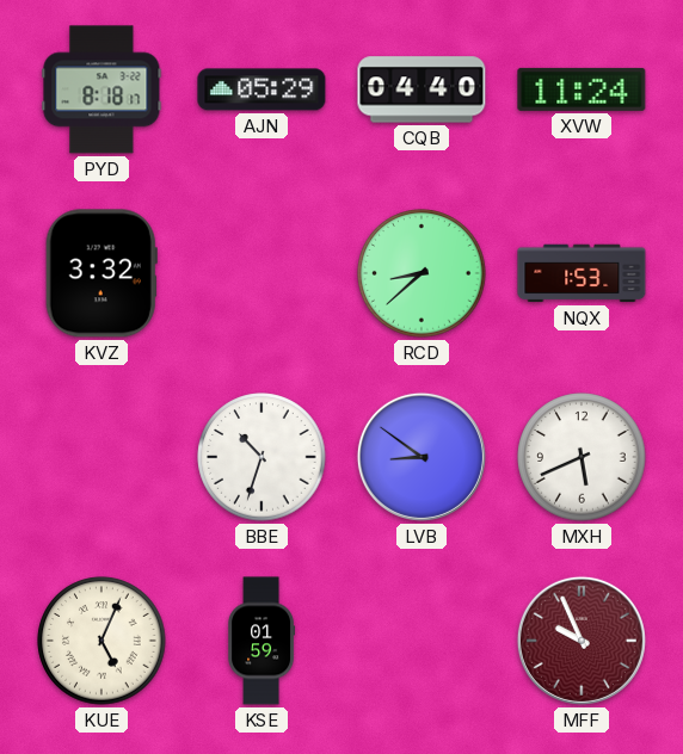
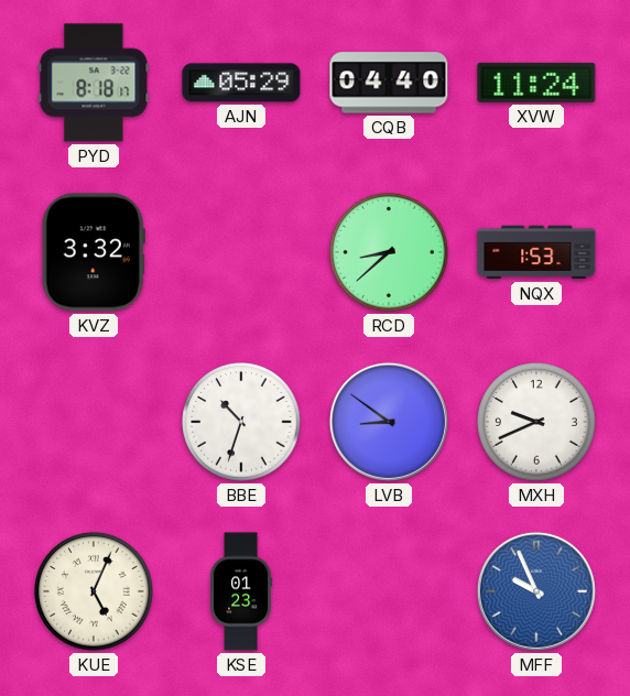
MXH: 5:41 -> 9:41 (536, 422)
KSE: 01:59 -> 01:23 (241, 591)
MFF dial: burgundy -> blue (536, 591)
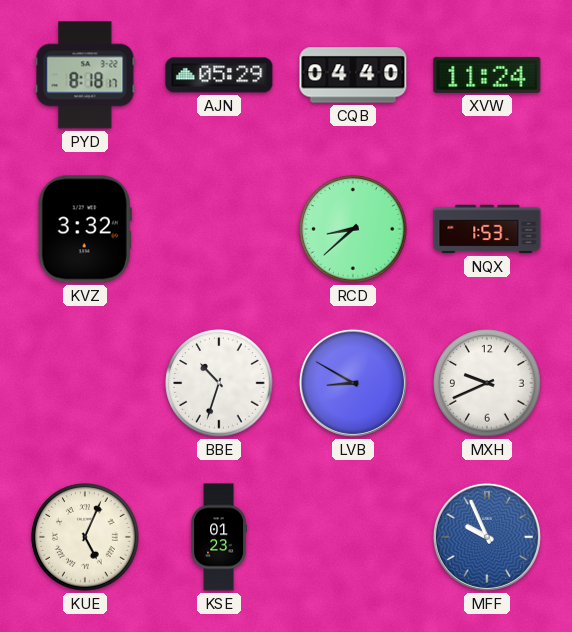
LVB: 8:51 -> 8:50 (353, 383)
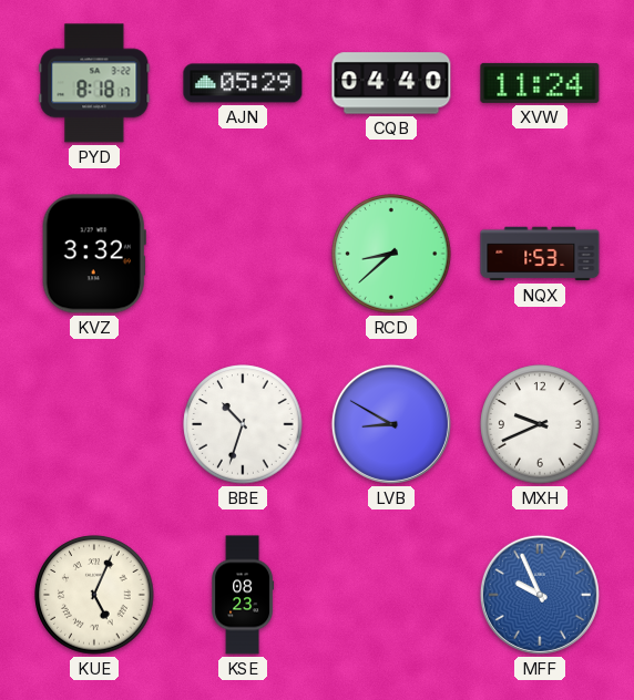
KSE: 01:23 -> 08:23 (243, 595)
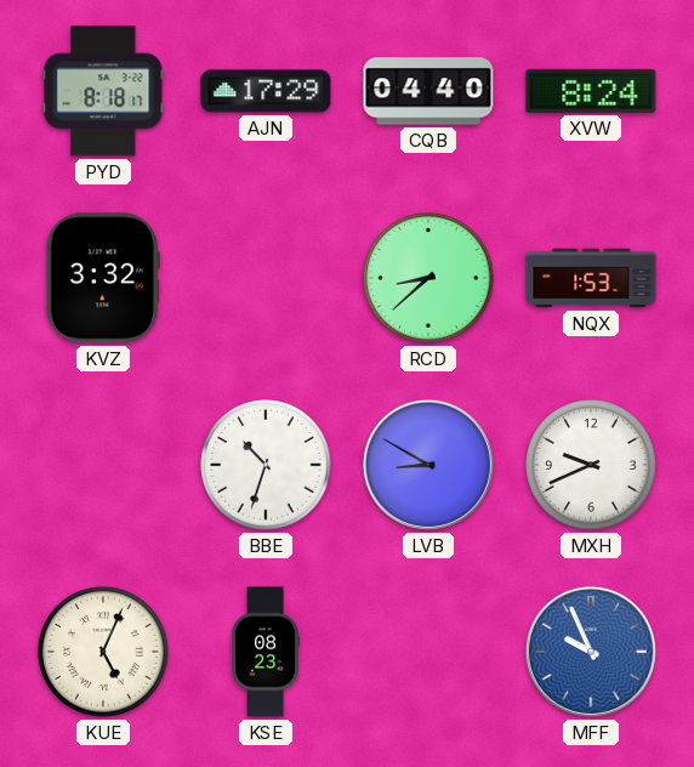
AJN: 05:29 -> 17:29 (266, 91)
XVW: 11:24 -> 8:24 (591, 91)
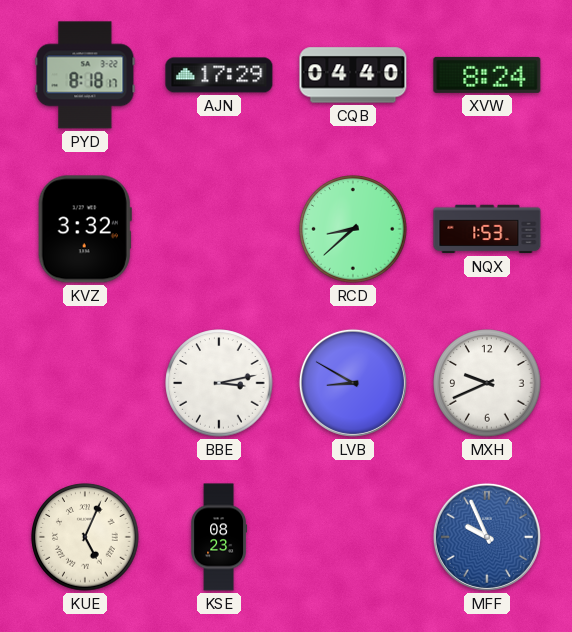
BBE: 10:33 -> 3:13 (219, 383)
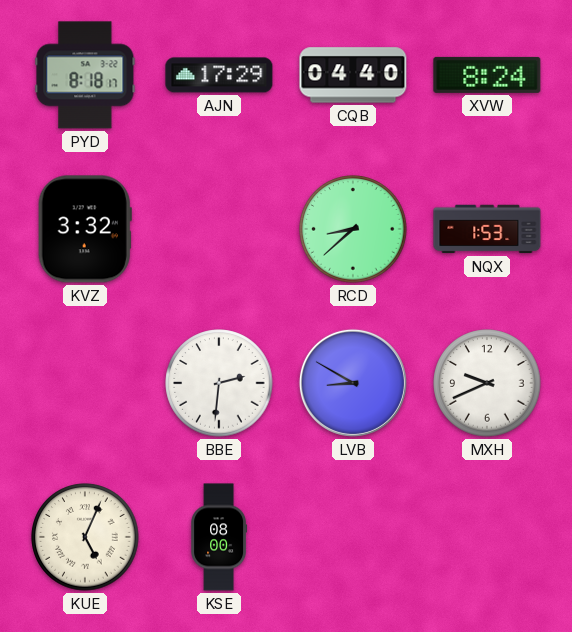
BBE: 3:13 -> 2:31 (219, 383)
KSE: 08:23 -> 08:00 (219, 537)
MFF: 9:56 -> none (487, 537)
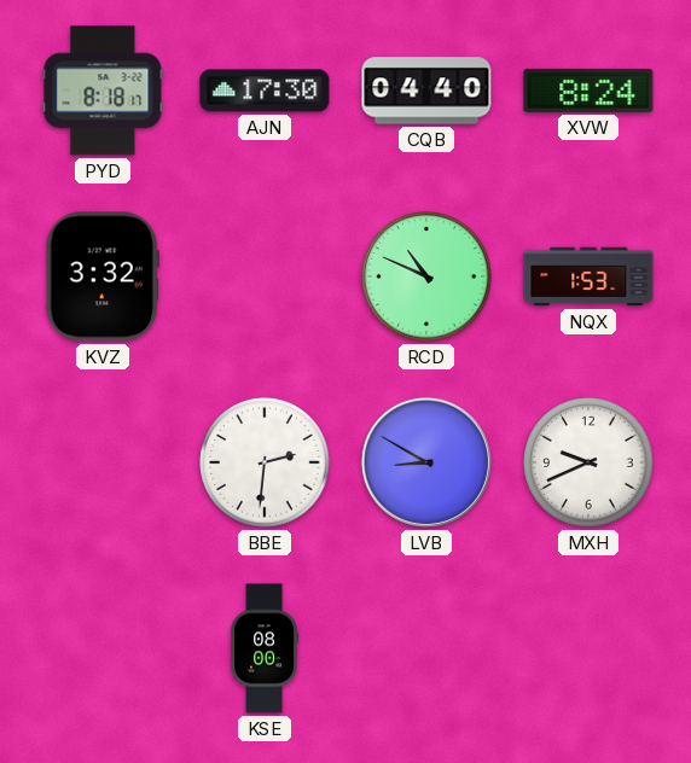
AJN: 17:29 -> 17:30 (265, 91)
RCD: 8:38 -> 10:49 (426, 276)
KUE: 5:04 -> none (85, 537)
